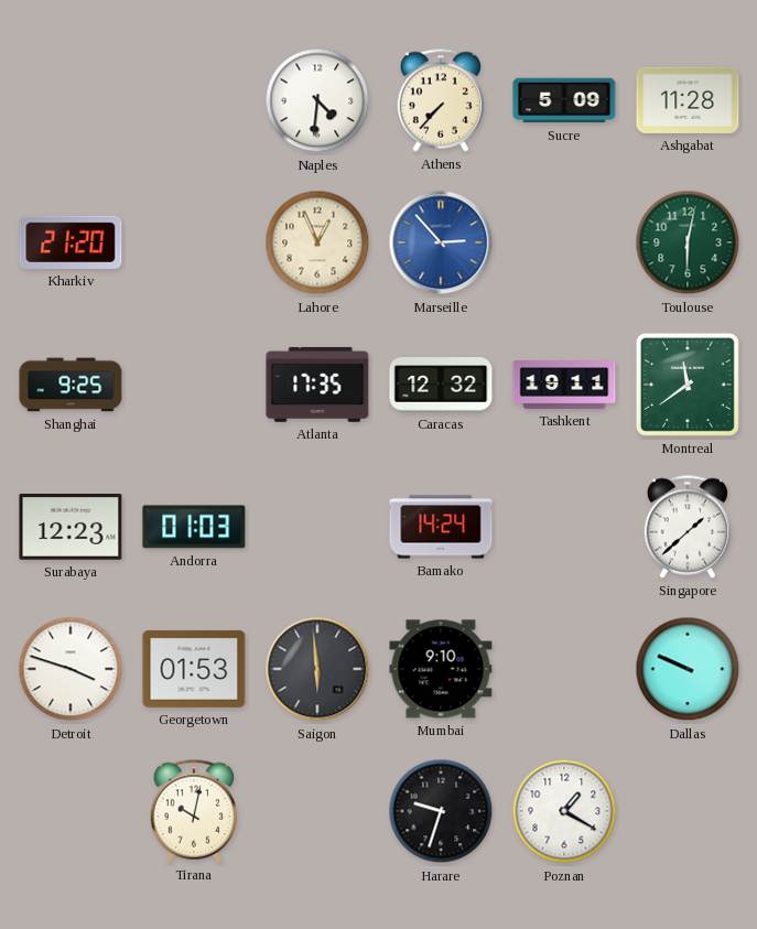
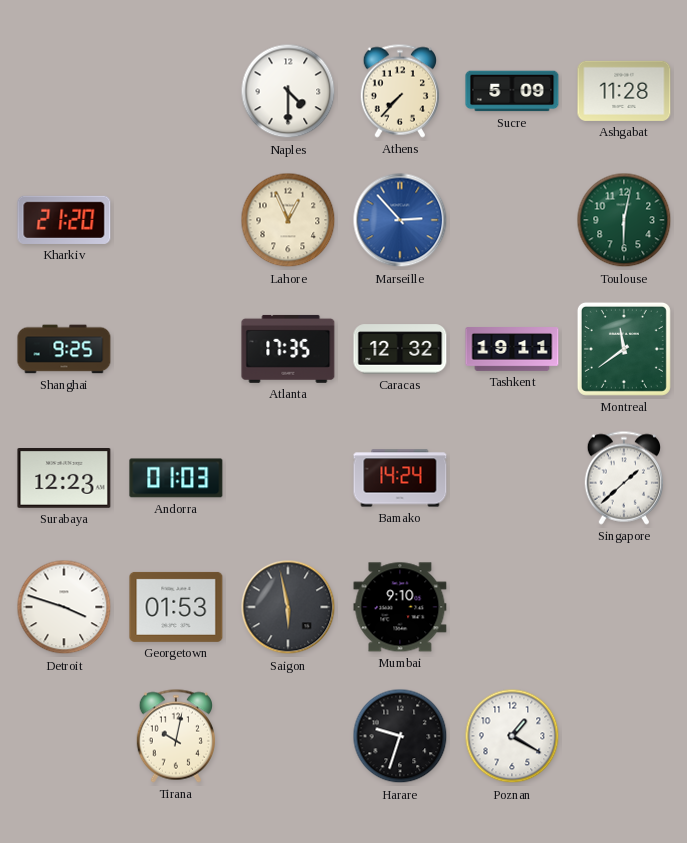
Naples: 4:31 -> 4:30 (288, 91)
Saigon: 5:59 -> 5:58 (288, 607)
Dallas: 9:49 -> none (688, 669)
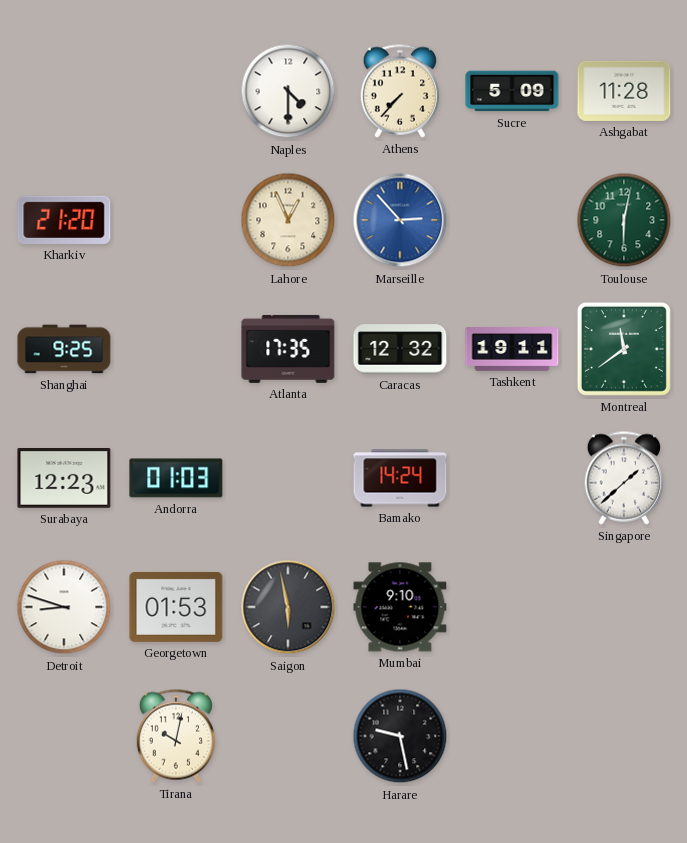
Detroit: 3:48 -> 8:48 (64, 607)
Harare: 9:33 -> 9:28 (400, 736)
Poznan: 1:20 -> none (512, 736)
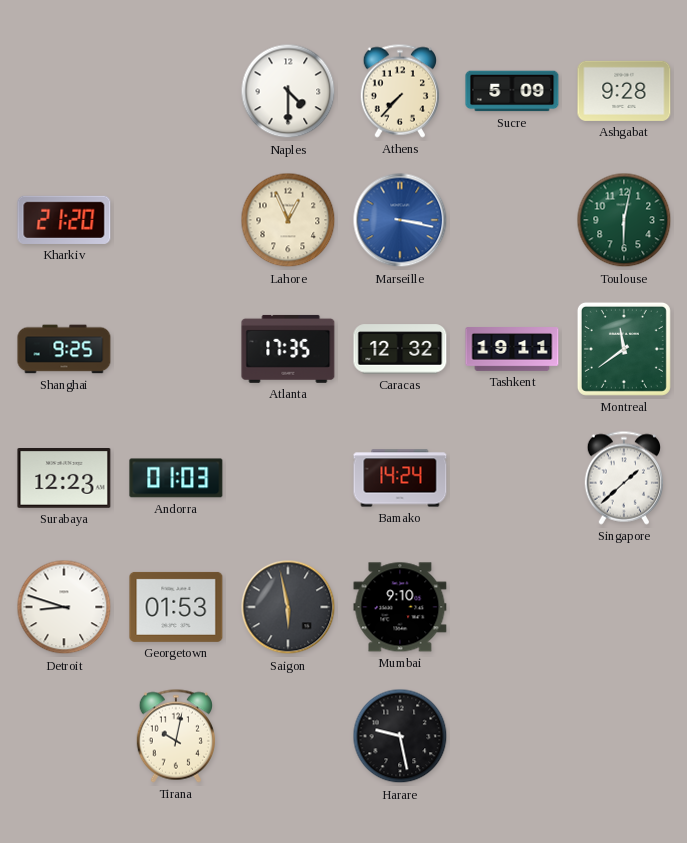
Ashgabat: 11:28 -> 9:28 (624, 91)
Marseille: 2:53 -> 3:17 (400, 220)
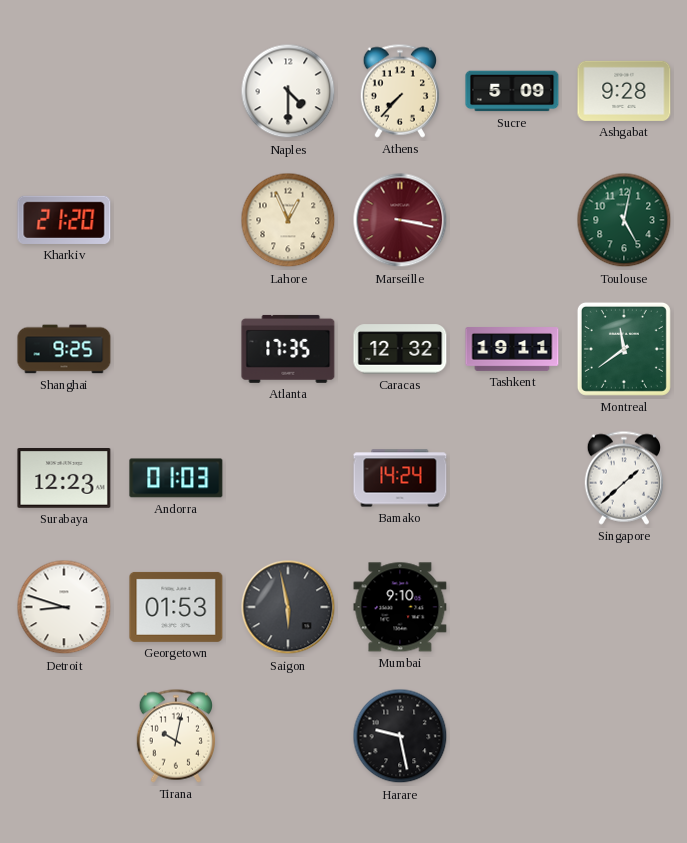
Marseille dial: blue -> burgundy (400, 220)
Toulouse: 6:02 -> 5:02 (624, 220)
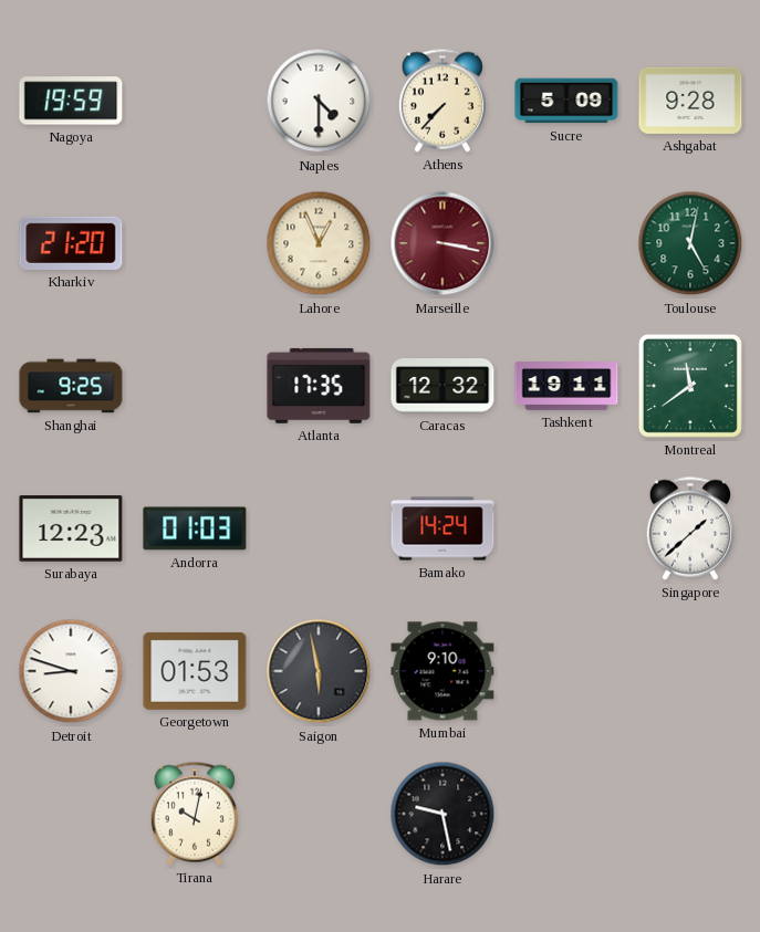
Nagoya: none -> 19:59 (71, 101)
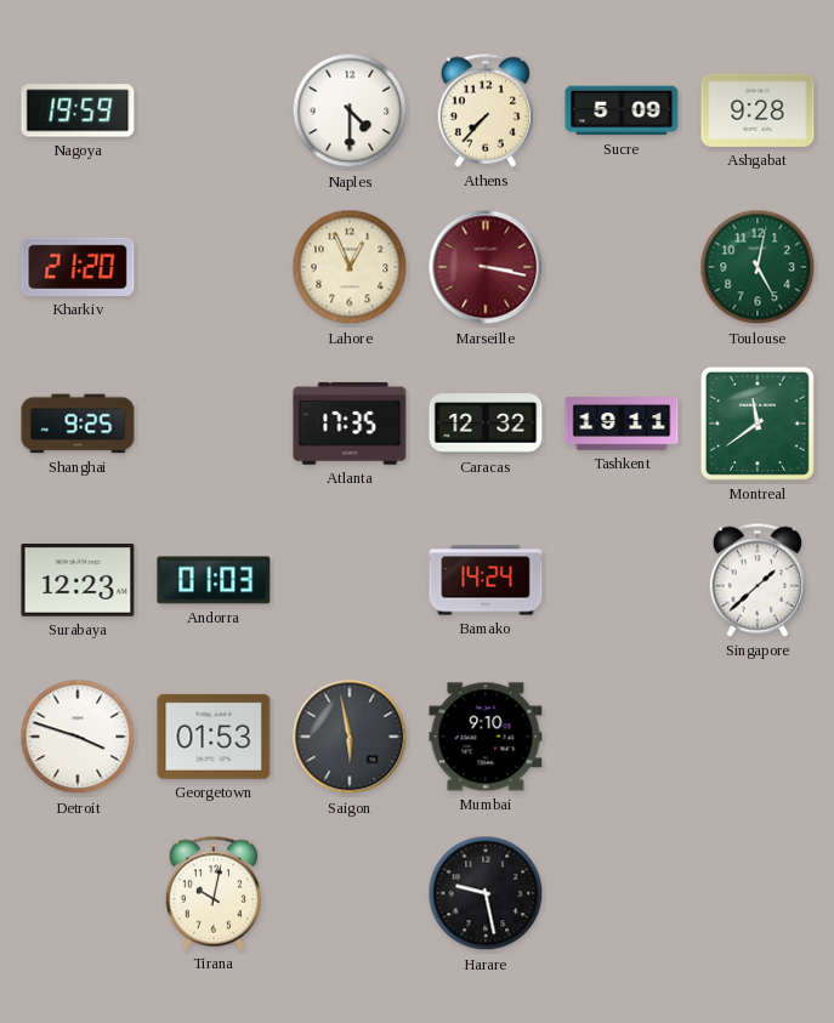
Detroit: 8:48 -> 3:48 (78, 737)
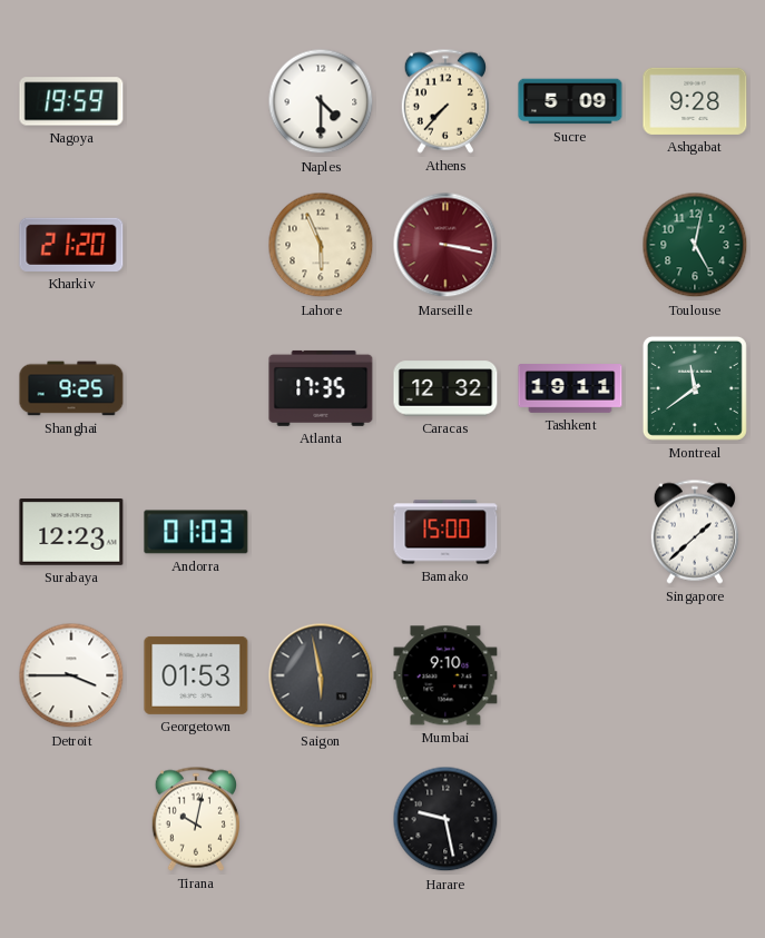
Lahore: 12:56 -> 5:56 (321, 245)
Bamako: 14:24 -> 15:00 (445, 532)
Detroit: 3:48 -> 3:45 (71, 675)
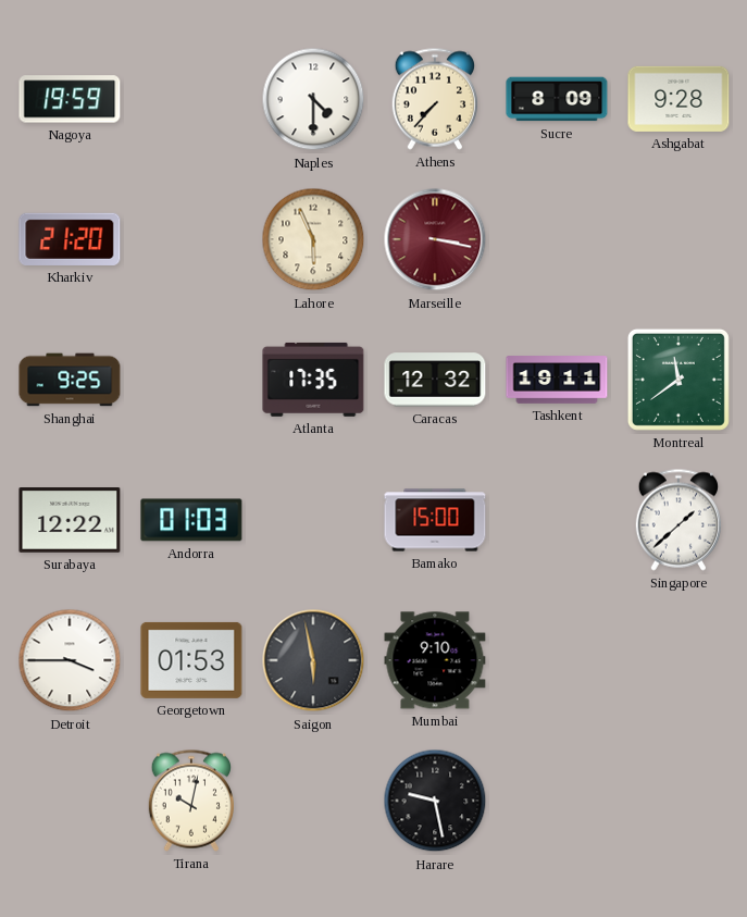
Sucre: 5:09 -> 8:09 (557, 99)
Toulouse: 5:02 -> none (695, 245)
Surabaya: 12:23 -> 12:22 (70, 521)
